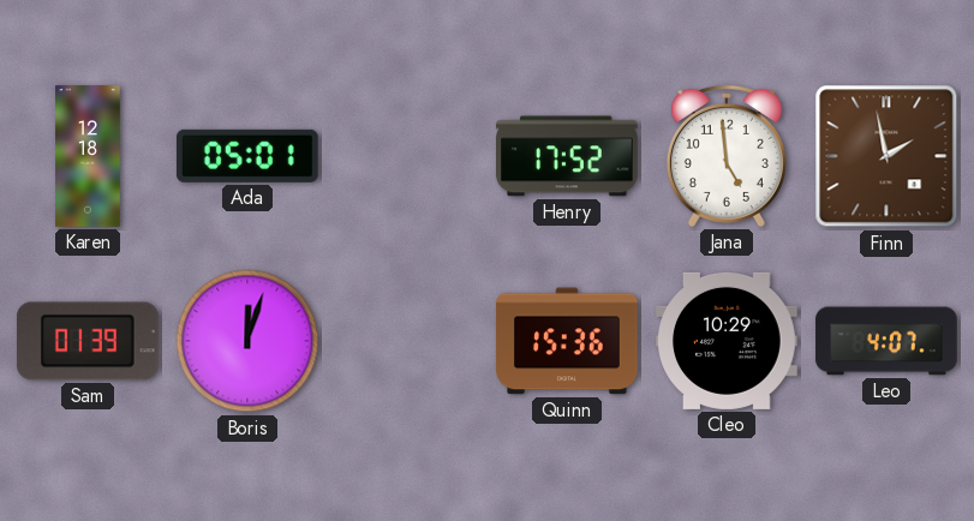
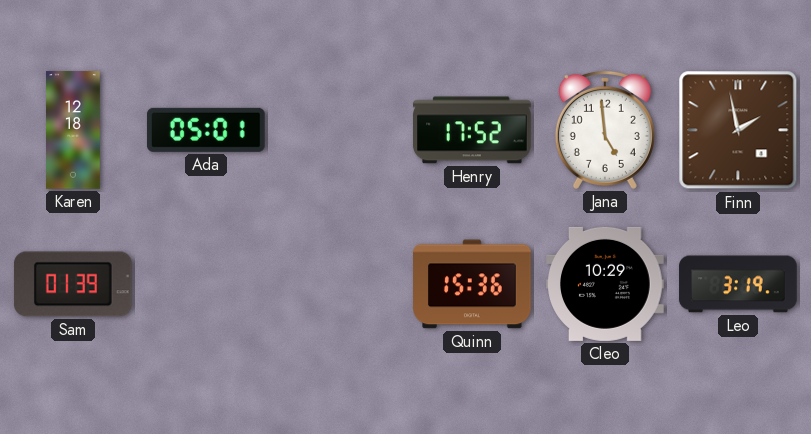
Boris: 12:03 -> none (247, 341)
Leo: 4:07 -> 3:19 (738, 284)
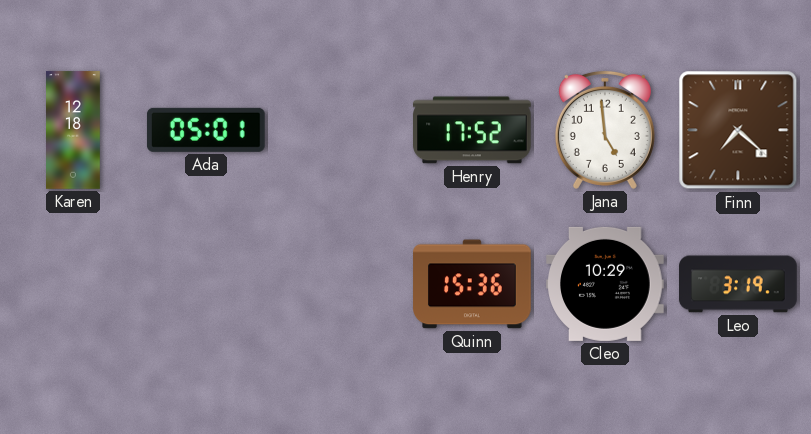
Finn: 1:58 -> 7:22 (738, 130)
Sam: 01:39 -> none (73, 284)
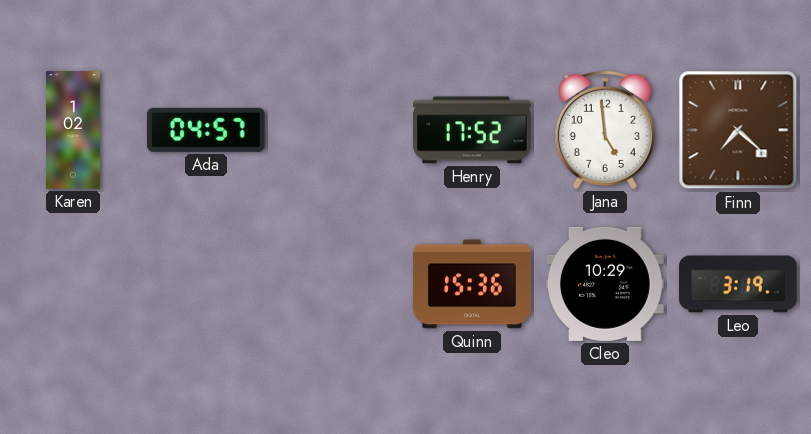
Karen: 12:18 -> 1:02 (74, 130)
Ada: 05:01 -> 04:57 (206, 130)
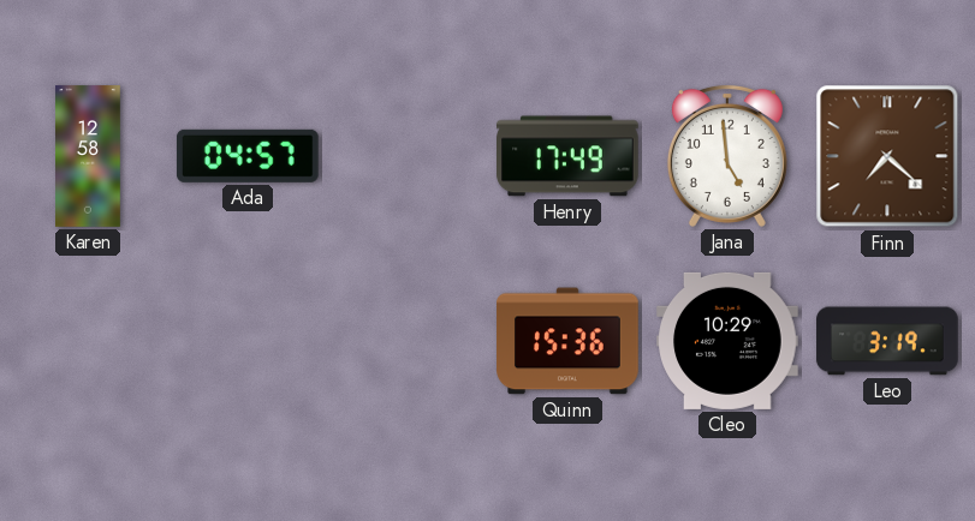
Karen: 1:02 -> 12:58 (89, 156)
Henry: 17:52 -> 17:49 (567, 156)
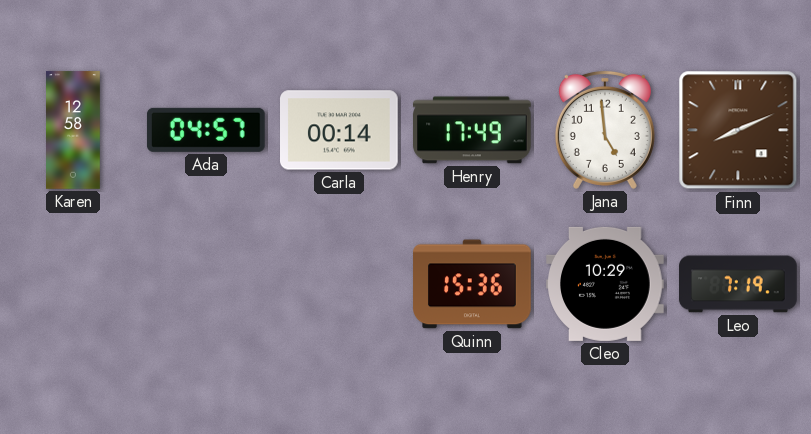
Carla: none -> 00:14 (340, 130)
Finn: 7:22 -> 8:11 (738, 130)
Leo: 3:19 -> 7:19 (738, 284)
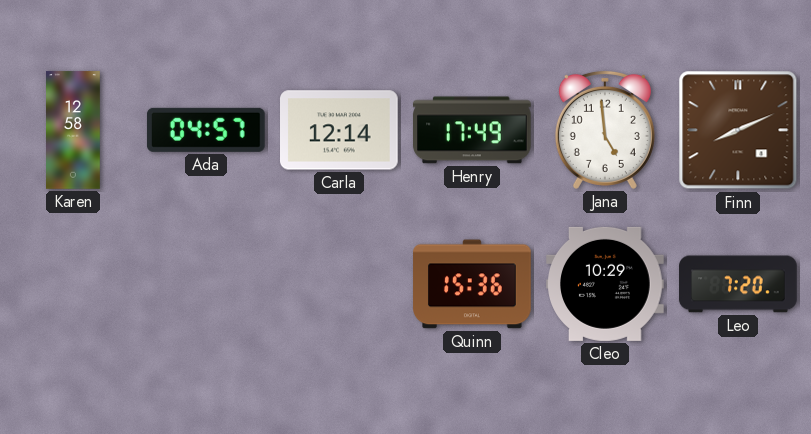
Carla: 00:14 -> 12:14 (340, 130)
Leo: 7:19 -> 7:20 (738, 284)
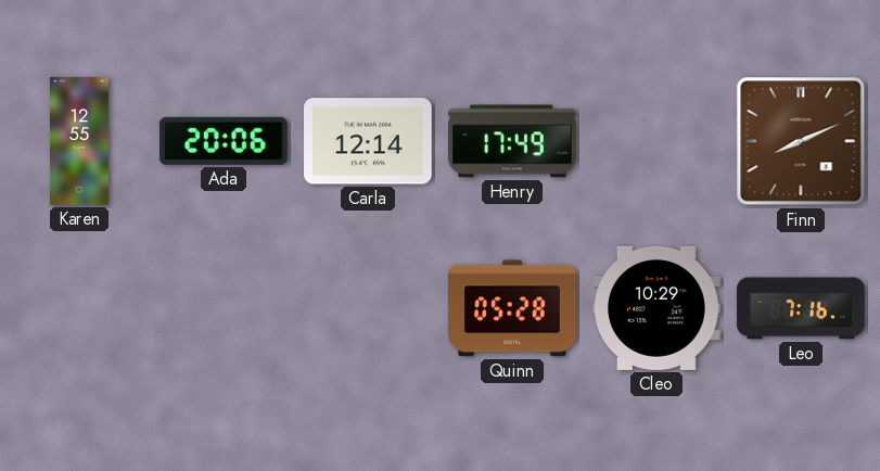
Karen: 12:58 -> 12:55 (80, 141)
Ada: 04:57 -> 20:06 (224, 141)
Jana: 4:59 -> none (605, 130)
Quinn: 15:36 -> 05:28 (512, 308)
Leo: 7:20 -> 7:16 (801, 308)
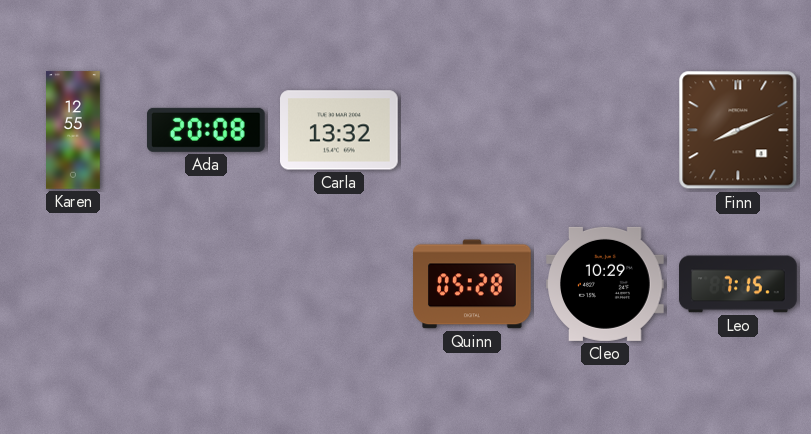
Ada: 20:06 -> 20:08 (206, 130)
Carla: 12:14 -> 13:32 (340, 130)
Henry: 17:49 -> none (512, 141)
Leo: 7:16 -> 7:15 (738, 284)
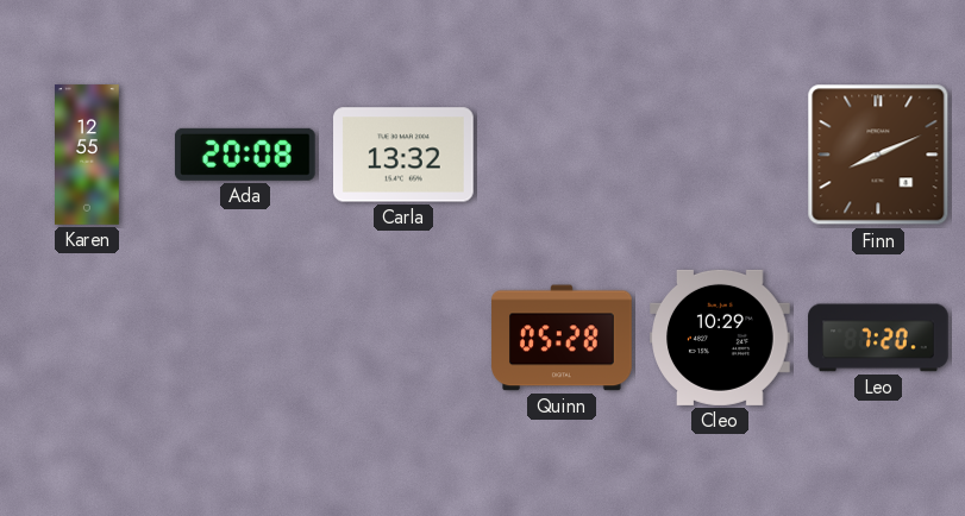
Leo: 7:15 -> 7:20 (878, 338)
